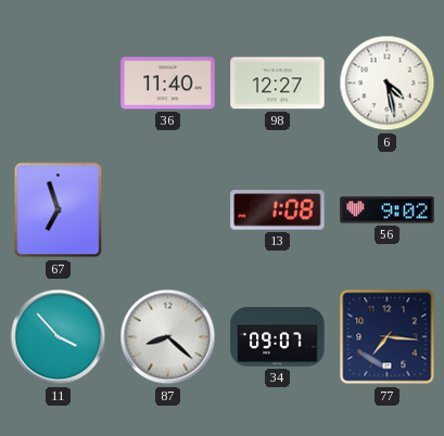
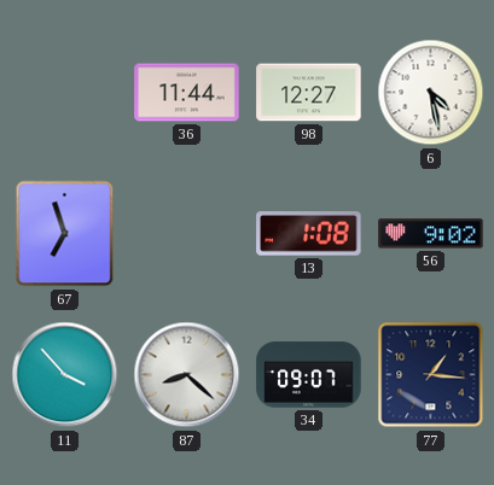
36: 11:40 -> 11:44 (187, 93)
77: 7:16 -> 1:16 (431, 375)
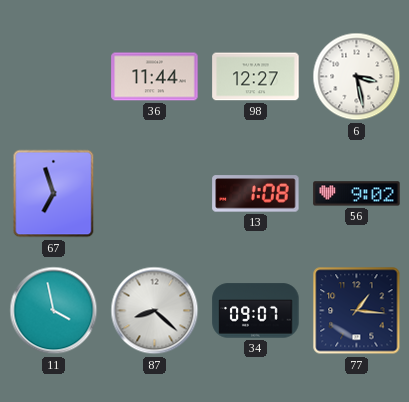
6: 4:28 -> 3:28 (357, 77)
11: 3:53 -> 3:58 (54, 311)
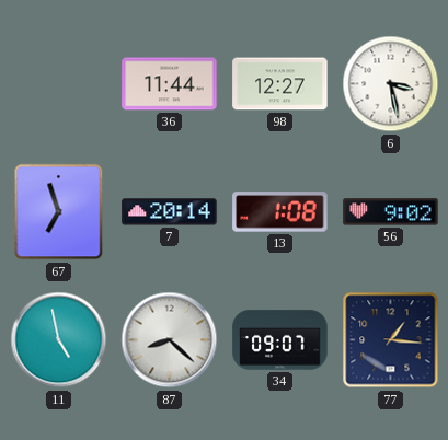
7: none -> 20:14 (170, 212)
11: 3:58 -> 4:58 (59, 340)
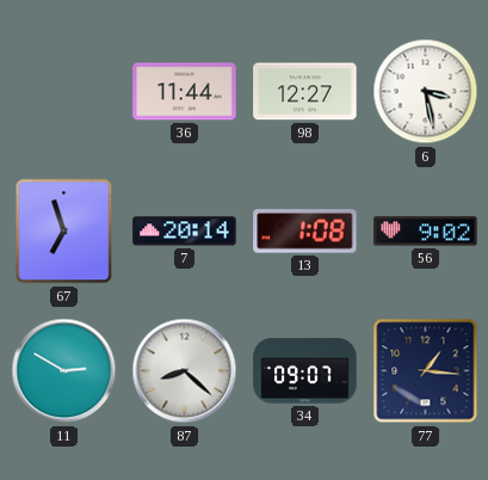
11: 4:58 -> 2:50 (64, 371)
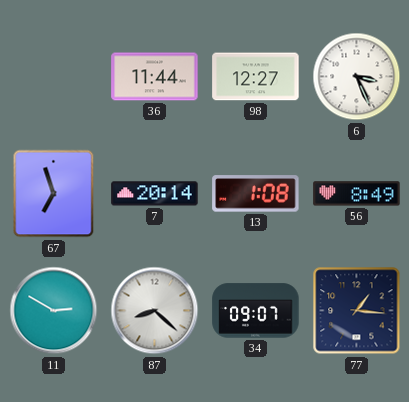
6: 3:28 -> 3:26 (357, 77)
56: 9:02 -> 8:49 (357, 194)
